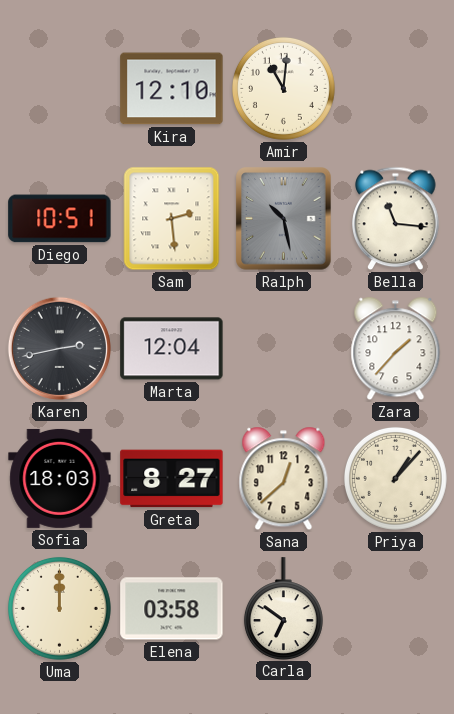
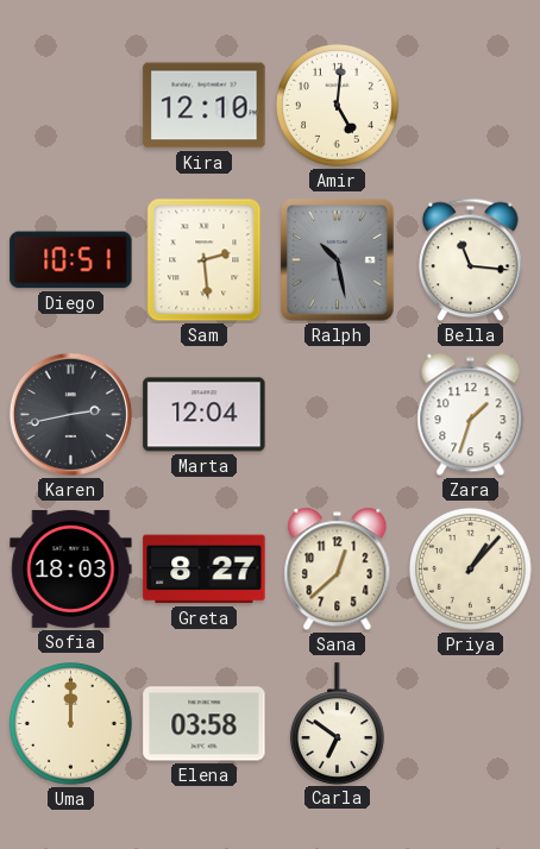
Amir: 11:01 -> 5:01 (337, 105)
Zara: 1:37 -> 1:33 (471, 415)
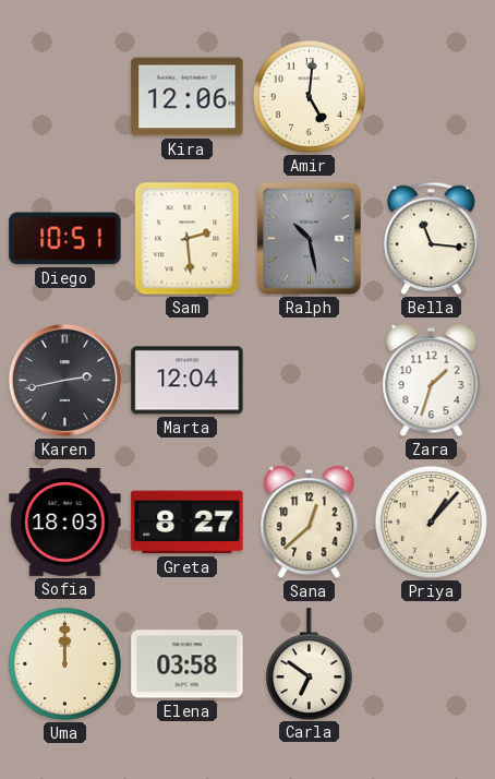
Kira: 12:10 -> 12:06 (188, 97)
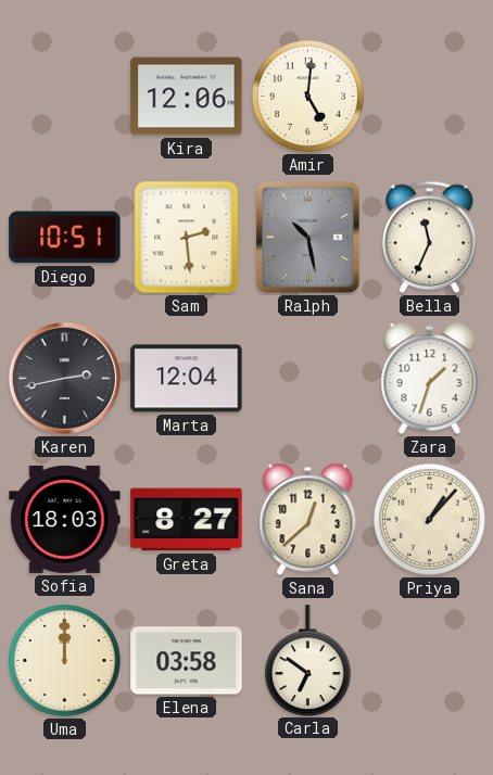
Bella: 11:16 -> 11:34 (430, 238)
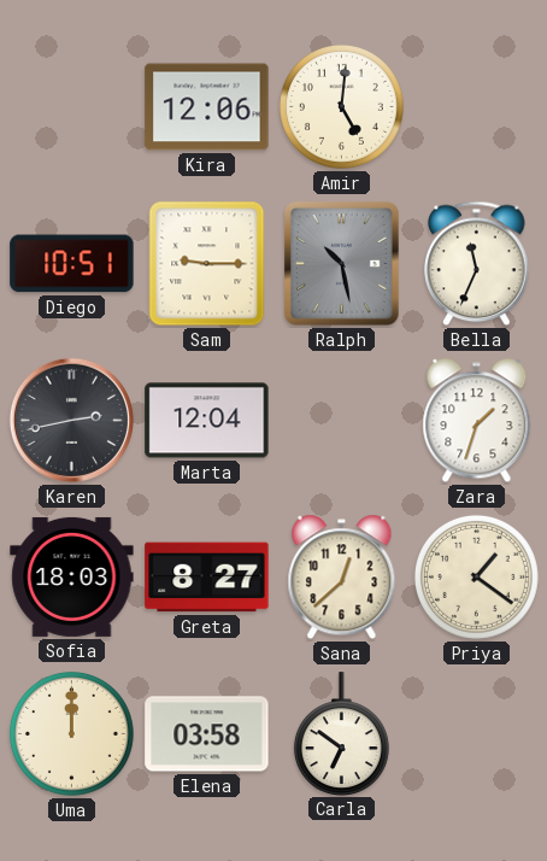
Sam: 2:29 -> 9:15 (207, 264)
Priya: 1:07 -> 1:21 (476, 576)
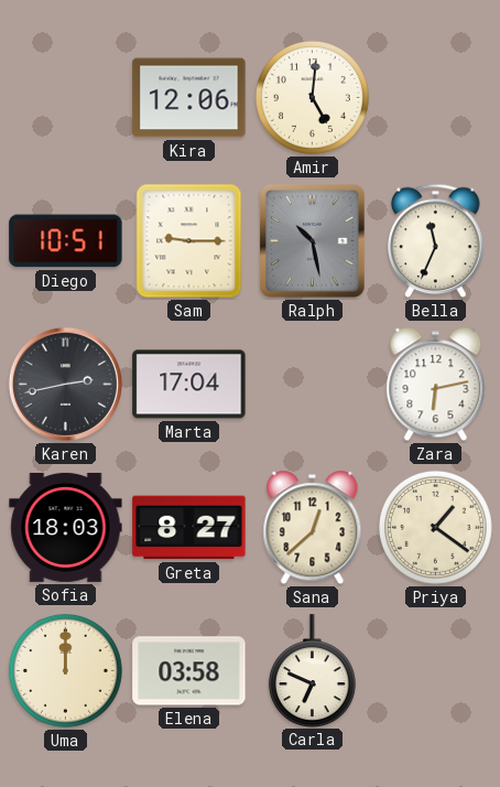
Marta: 12:04 -> 17:04 (189, 385)
Zara: 1:33 -> 6:13 (436, 385)
Carla: 6:51 -> 6:49 (312, 670)
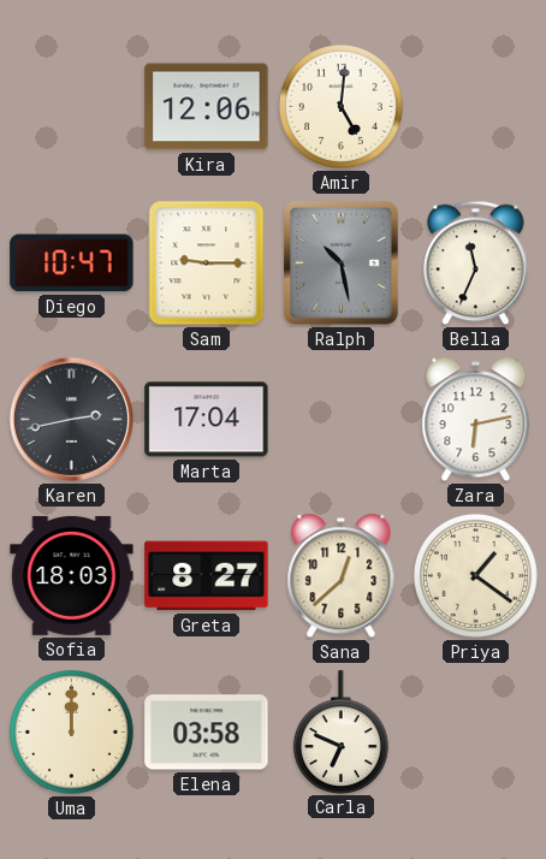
Diego: 10:51 -> 10:47 (72, 263)
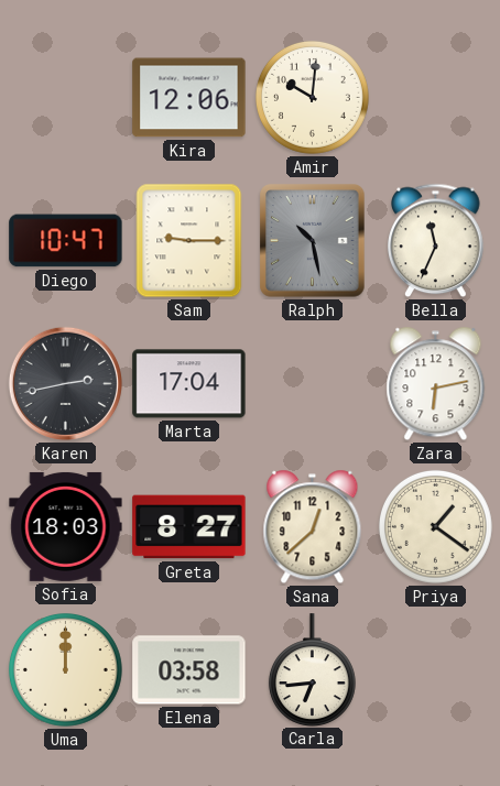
Amir: 5:01 -> 10:01 (312, 97)
Carla: 6:49 -> 6:44 (312, 669)
